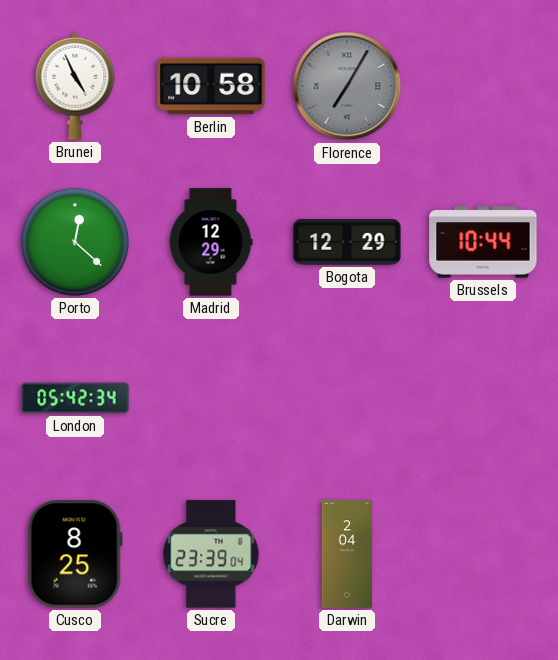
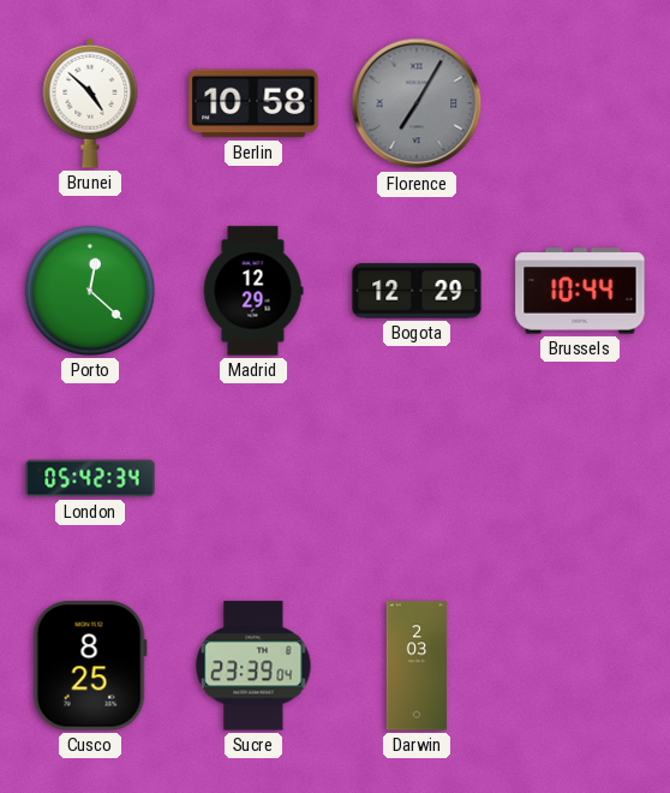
Brunei: 4:56 -> 4:52 (90, 103)
Darwin: 2:04 -> 2:03 (417, 666)
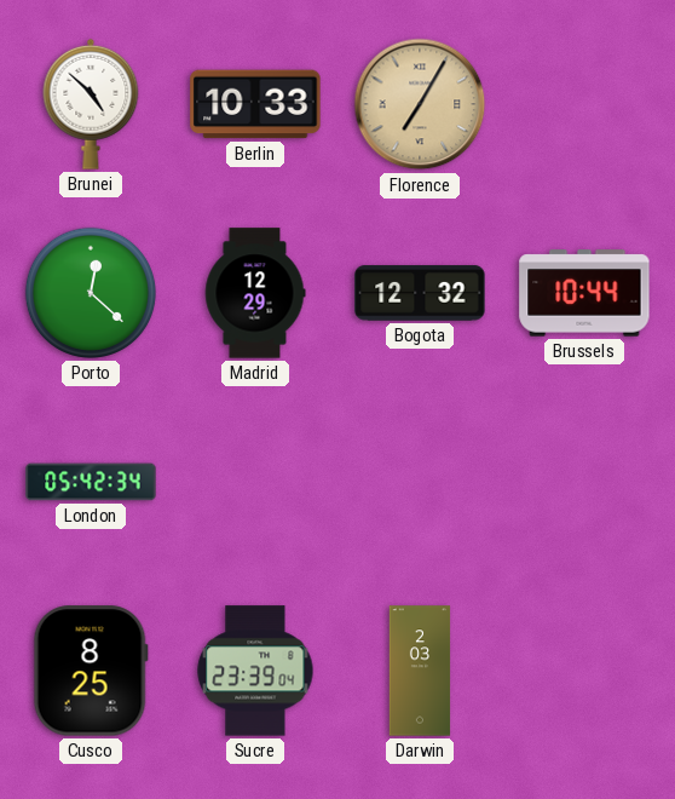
Berlin: 10:58 -> 10:33 (255, 104)
Florence dial: grey -> champagne (420, 104)
Bogota: 12:29 -> 12:32 (420, 293)
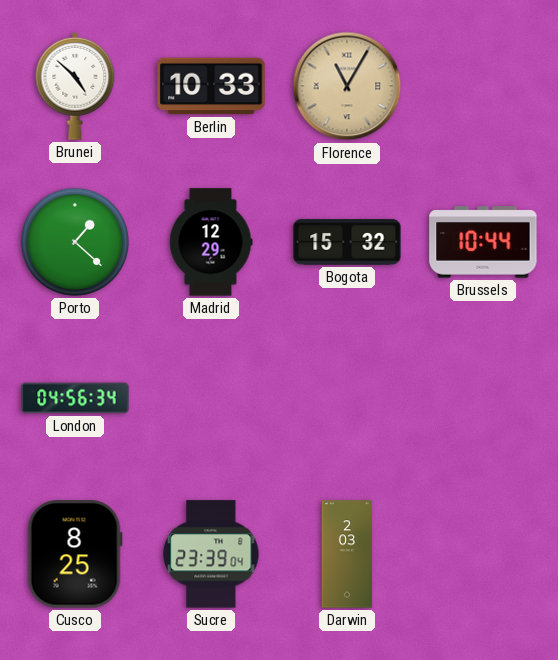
Florence: 7:05 -> 11:05 (347, 86)
Porto: 12:22 -> 1:22 (75, 242)
Bogota: 12:32 -> 15:32 (347, 242)
London: 05:42 -> 04:56 (75, 398)
